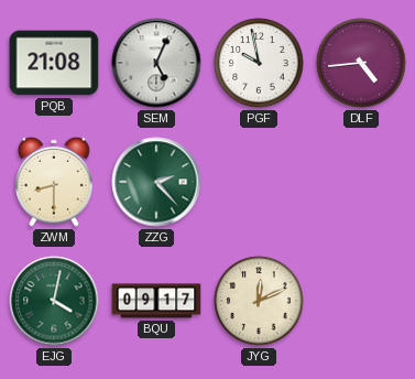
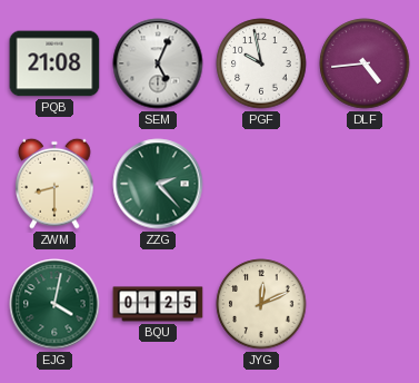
BQU: 09:17 -> 01:25 (158, 304)
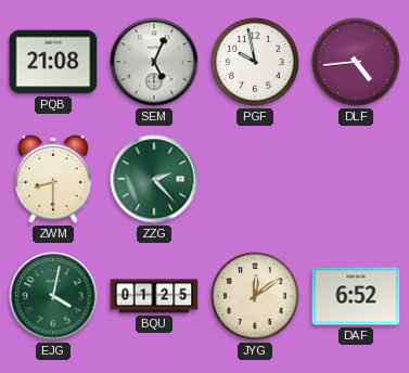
JYG: 12:11 -> 12:09 (255, 296)
DAF: none -> 6:52 (356, 296)
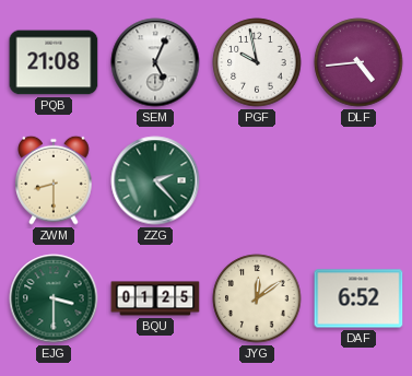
EJG: 4:02 -> 3:30 (54, 298)
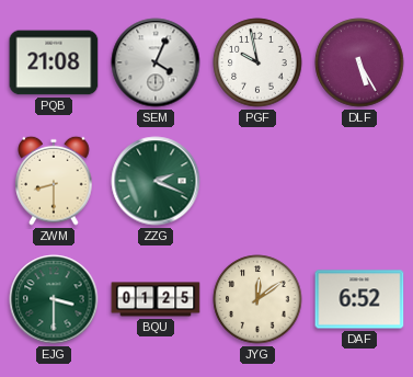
SEM: 5:04 -> 4:04 (156, 62)
DLF: 4:44 -> 5:25 (359, 62)
ZZG: 2:23 -> 2:19 (156, 181)
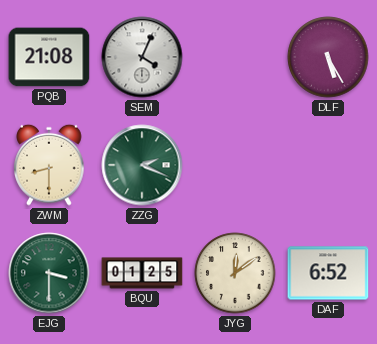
PGF: 9:58 -> none (257, 62)
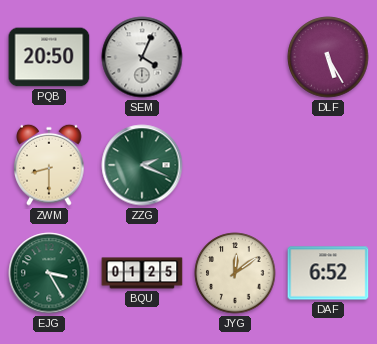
PQB: 21:08 -> 20:50 (49, 57)
EJG: 3:30 -> 3:25 (49, 273)
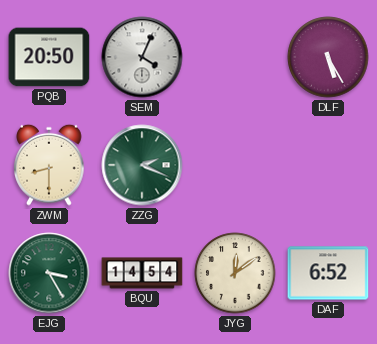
BQU: 01:25 -> 14:54 (142, 273)
